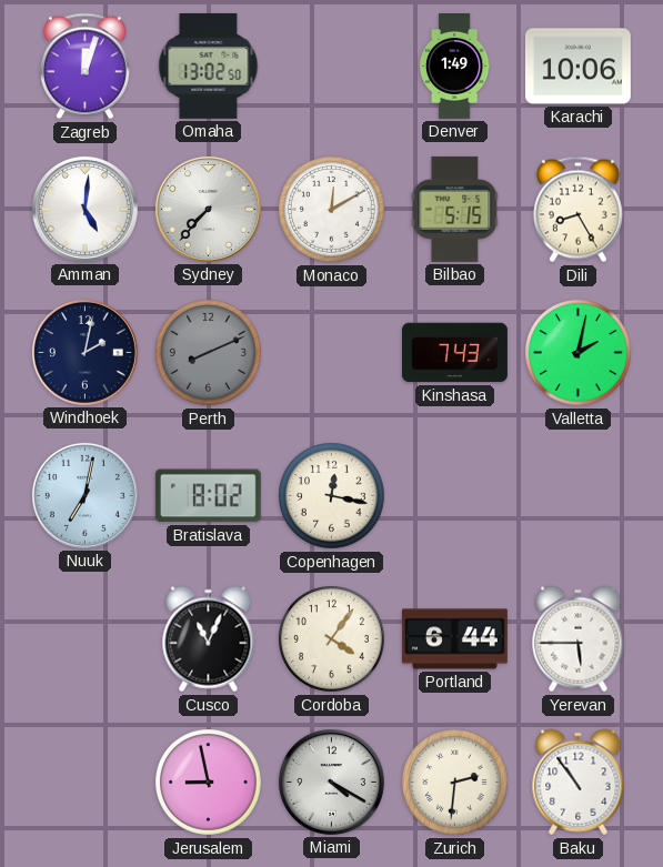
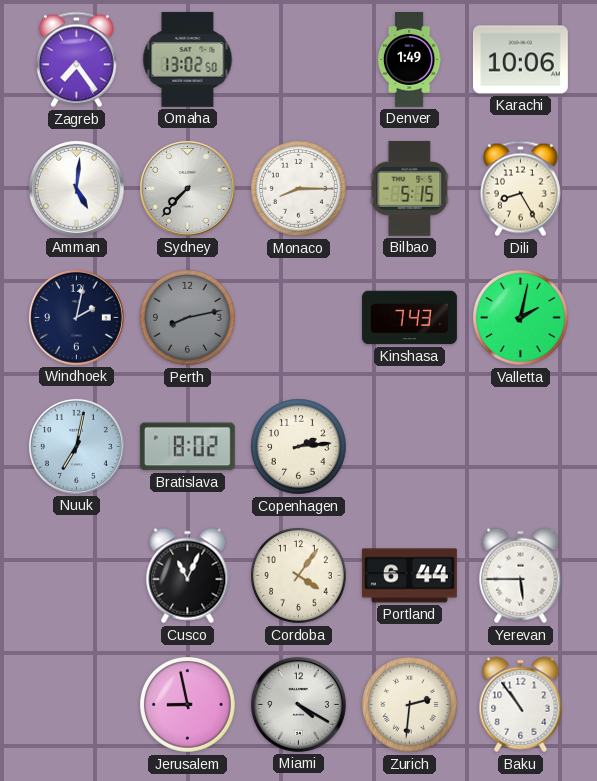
Zagreb: 12:03 -> 7:24 (76, 60)
Monaco: 12:10 -> 8:15 (299, 189)
Perth: 8:11 -> 8:13 (188, 318)
Copenhagen: 12:17 -> 2:14 (299, 447)
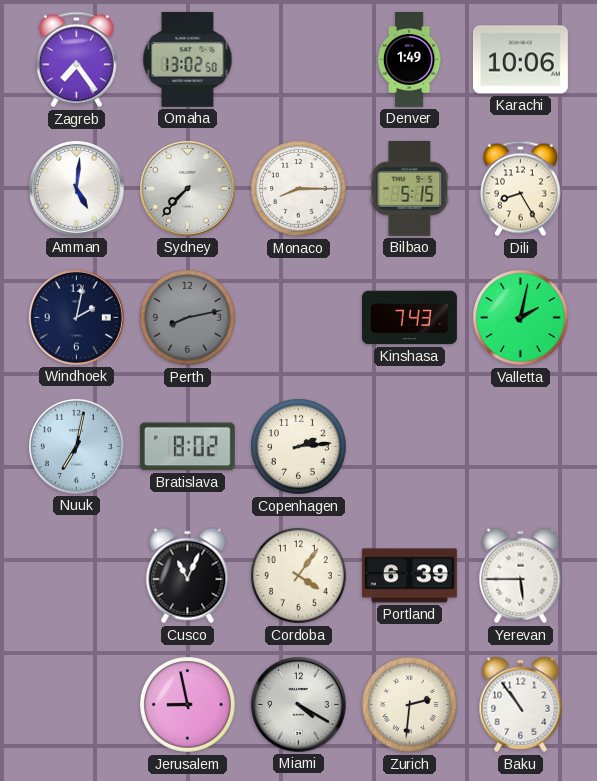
Portland: 6:44 -> 6:39 (409, 576)
